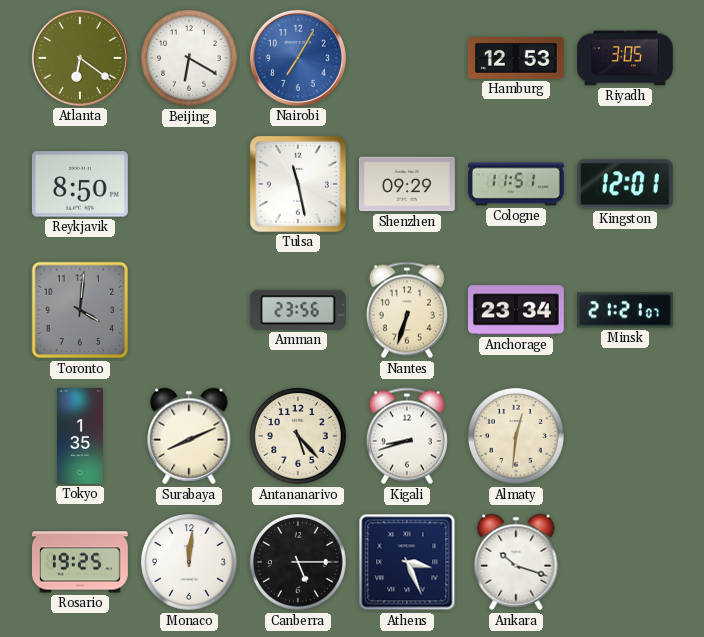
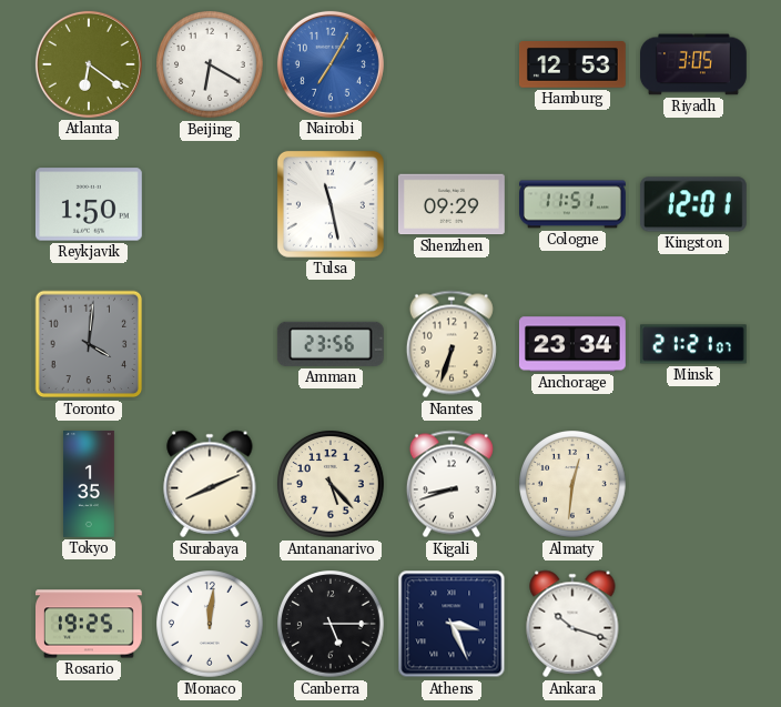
Reykjavik: 8:50 -> 1:50 (89, 204)
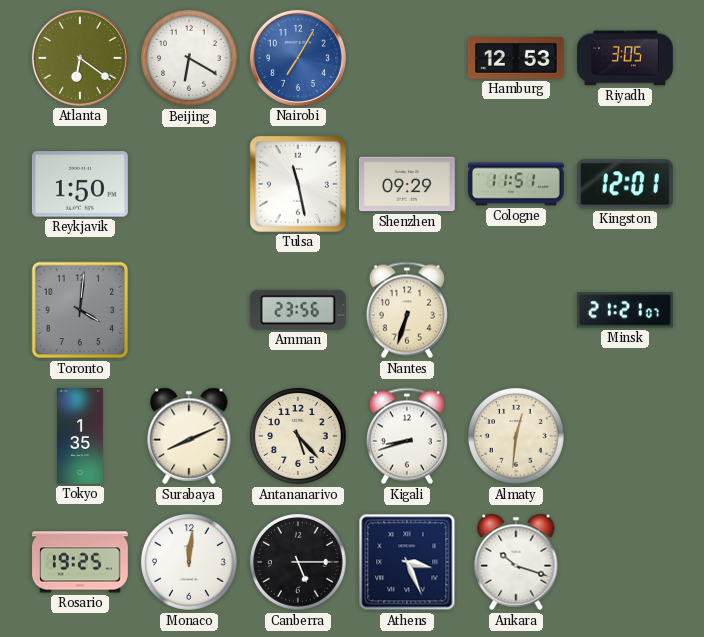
Anchorage: 23:34 -> none (572, 344)
